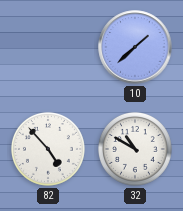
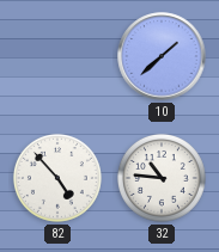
32: 10:50 -> 10:46 (162, 178)
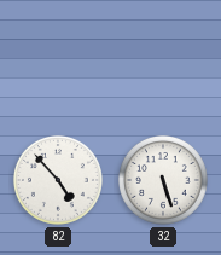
10: 1:38 -> none (162, 56)
32: 10:46 -> 5:27 (163, 180)
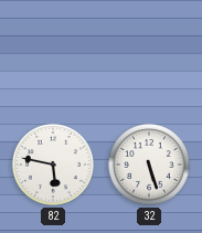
82: 4:53 -> 5:47 (53, 165)
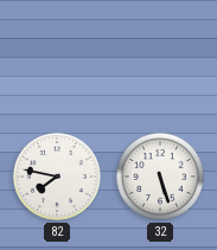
82: 5:47 -> 7:47 (57, 177)
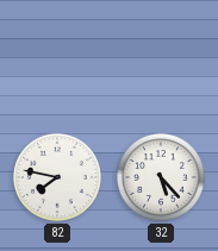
32: 5:27 -> 5:23 (161, 177)
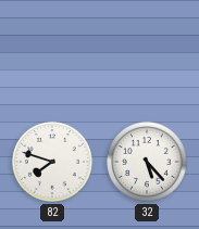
82: 7:47 -> 7:48 (52, 162)
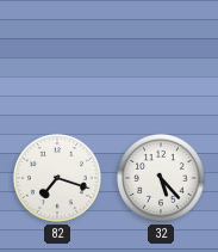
82: 7:48 -> 7:18 (57, 178)
